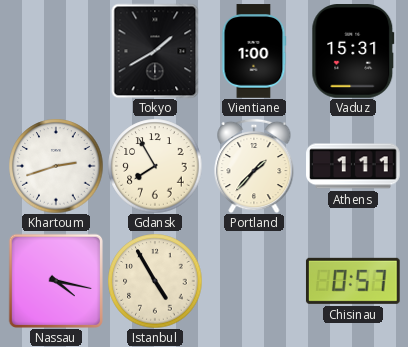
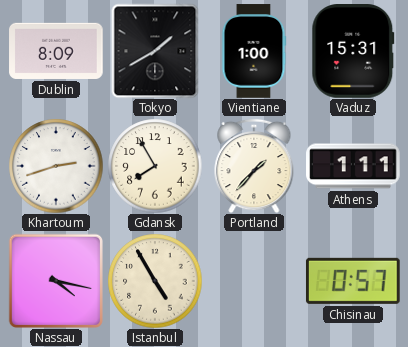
Dublin: none -> 8:09 (56, 51)
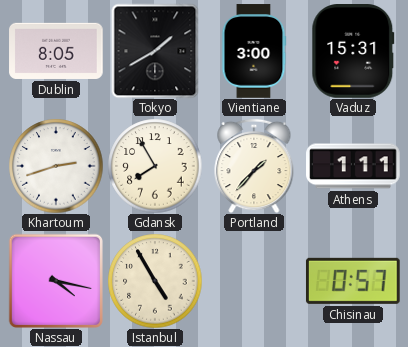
Dublin: 8:09 -> 8:05 (56, 51)
Vientiane: 1:00 -> 3:00 (254, 51)
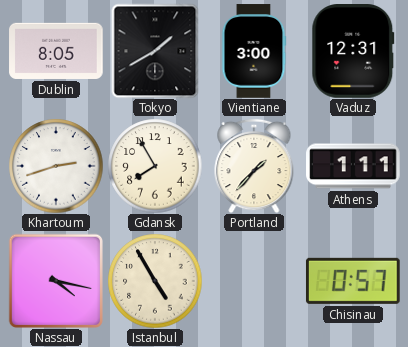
Vaduz: 15:31 -> 12:31 (353, 51)
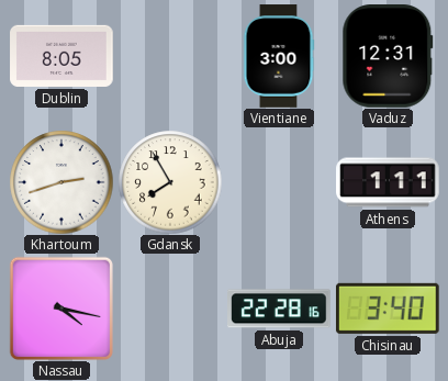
Tokyo: 1:40 -> none (155, 51)
Portland: 1:37 -> none (254, 166)
Istanbul: 4:55 -> none (155, 281)
Abuja: none -> 22:28 (280, 309)
Chisinau: 0:57 -> 3:40 (388, 309)
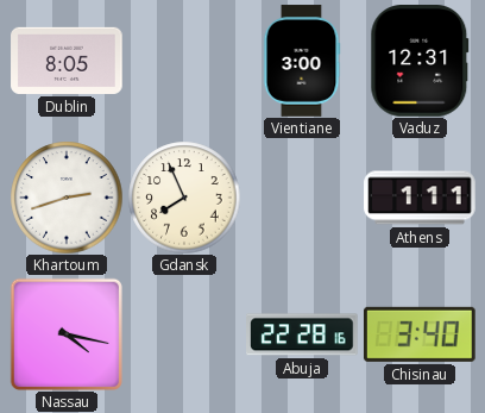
Gdansk: 7:55 -> 7:56 (184, 198)
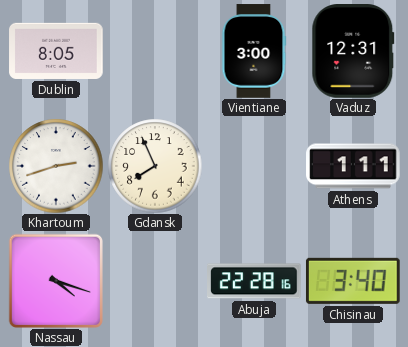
Nassau: 4:17 -> 4:18 (55, 280)
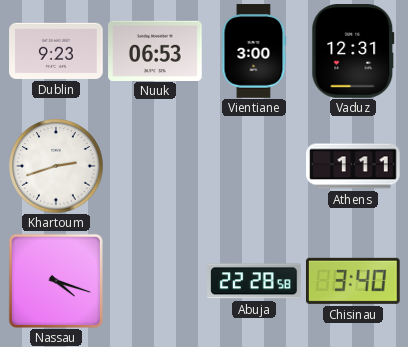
Dublin: 8:05 -> 9:23 (56, 51)
Nuuk: none -> 06:53 (155, 50)
Gdansk: 7:56 -> none (155, 166)
Abuja: 22:28:16 -> 22:28:58 (255, 281)
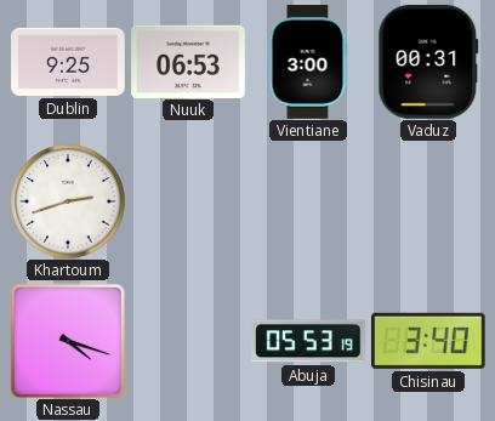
Dublin: 9:23 -> 9:25 (68, 62)
Vaduz: 12:31 -> 00:31 (428, 62)
Athens: 1:11 -> none (353, 166)
Abuja: 22:28 -> 05:53 (309, 341)
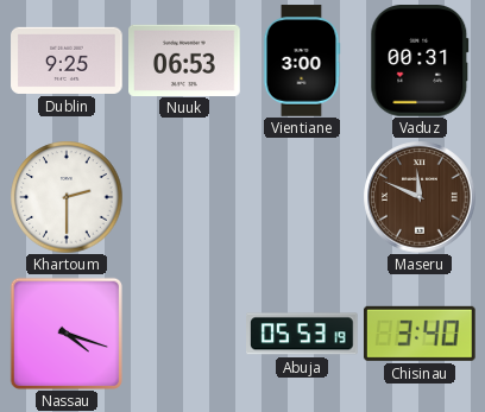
Khartoum: 2:42 -> 2:30 (67, 197)
Maseru: none -> 11:49 (420, 197)
